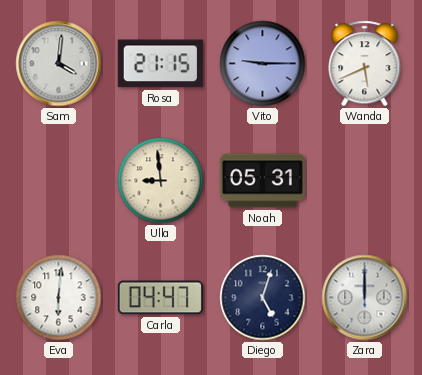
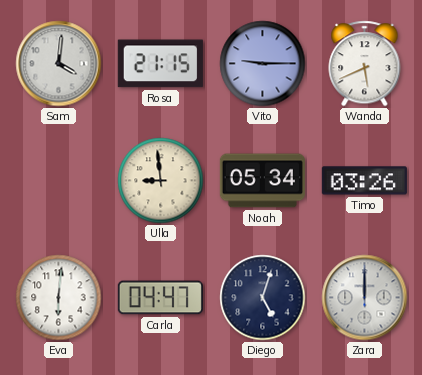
Noah: 05:31 -> 05:34 (262, 181)
Timo: none -> 03:26 (364, 181)
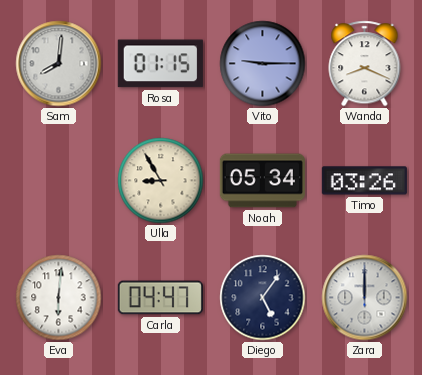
Sam: 4:01 -> 8:01 (59, 64)
Rosa: 21:15 -> 01:15 (160, 64)
Wanda: 5:41 -> 8:19 (365, 64)
Ulla: 8:59 -> 8:55 (161, 181)
Diego: 5:03 -> 5:06 (263, 298)
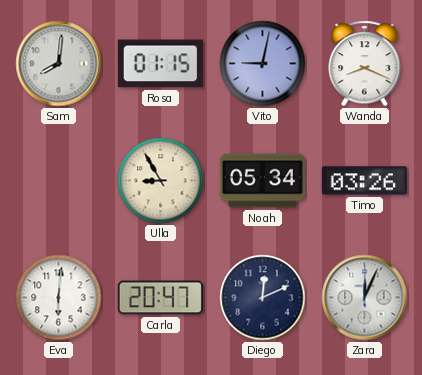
Vito: 9:15 -> 9:02 (263, 64)
Carla: 04:47 -> 20:47 (160, 298)
Diego: 5:06 -> 12:11 (263, 298)
Zara: 12:00 -> 12:04 (365, 298)
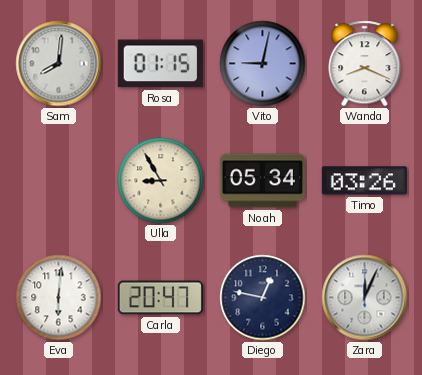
Diego: 12:11 -> 12:47 (263, 298)
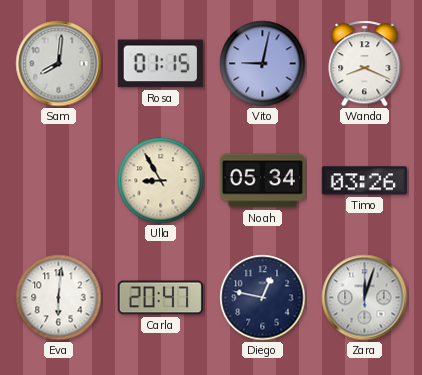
Zara: 12:04 -> 12:03 (365, 298)
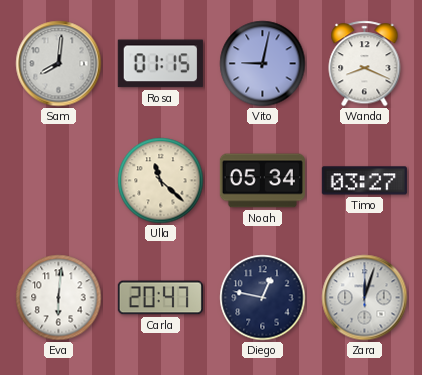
Ulla: 8:55 -> 11:22 (161, 181)
Timo: 03:26 -> 03:27 (364, 181)
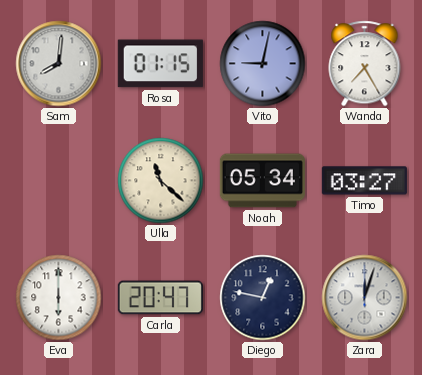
Wanda: 8:19 -> 7:25 (365, 64)
Eva: 6:01 -> 6:00 (59, 298)
